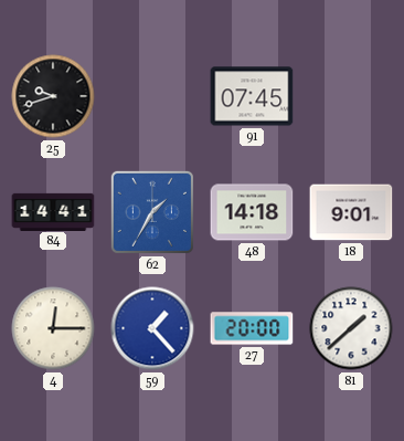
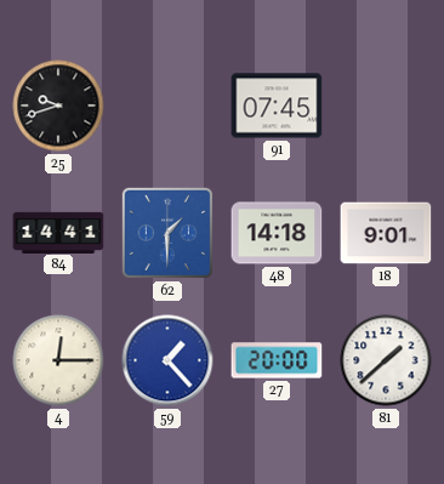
62: 1:35 -> 1:30 (167, 233)
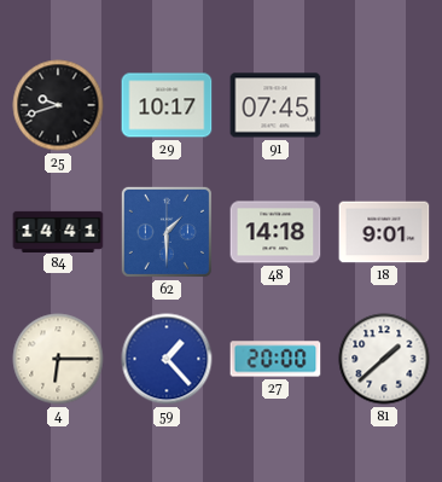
29: none -> 10:17 (167, 105)
4: 12:15 -> 6:15 (58, 359)
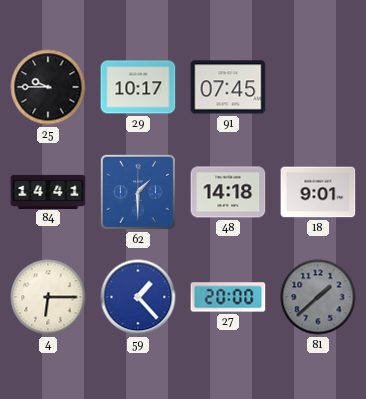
25: 9:42 -> 9:45 (48, 87)
81 dial: white -> grey (318, 297)
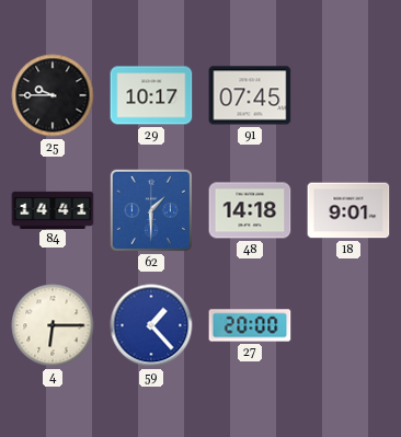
81: 1:38 -> none (318, 297)
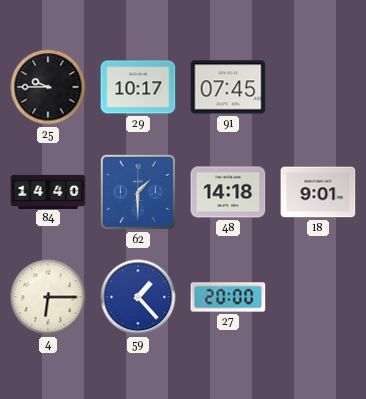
84: 14:41 -> 14:40 (48, 191)
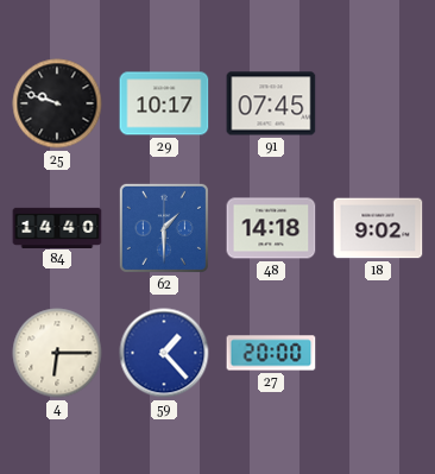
25: 9:45 -> 9:48 (57, 103)
18: 9:01 -> 9:02 (378, 228)
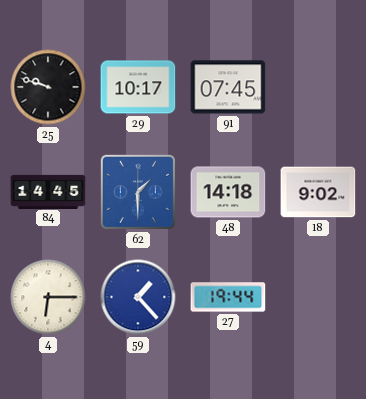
84: 14:40 -> 14:45 (48, 191)
27: 20:00 -> 19:44 (228, 297)
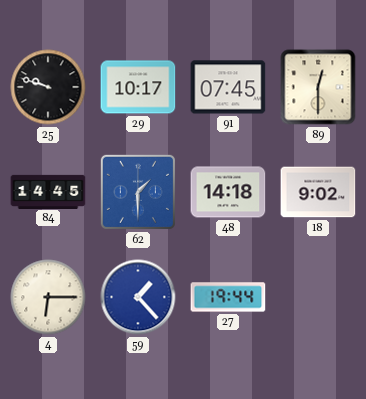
89: none -> 12:30 (318, 87)
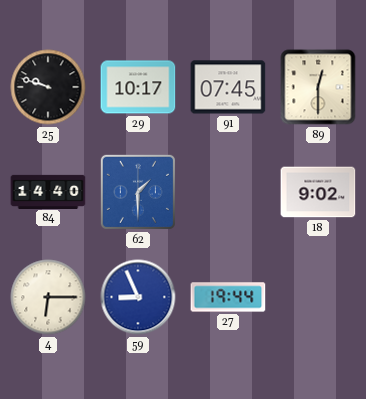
84: 14:45 -> 14:40 (48, 191)
48: 14:18 -> none (228, 192)
59: 1:23 -> 8:56 (138, 297)
